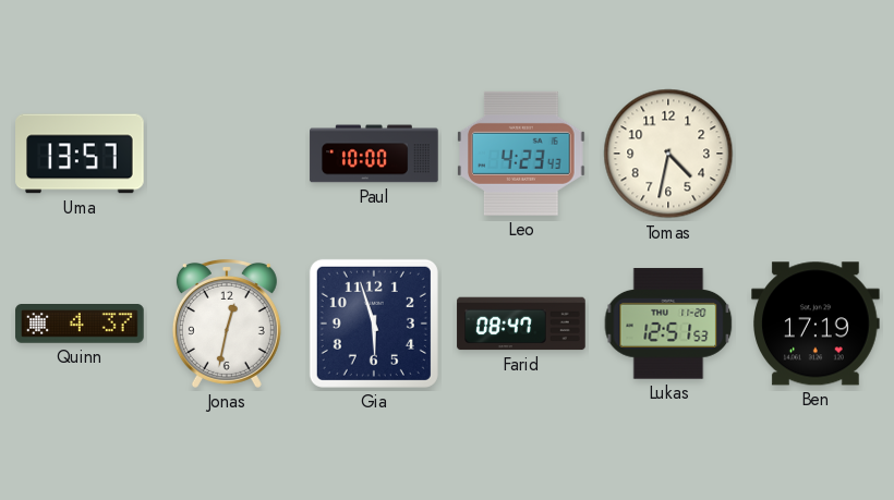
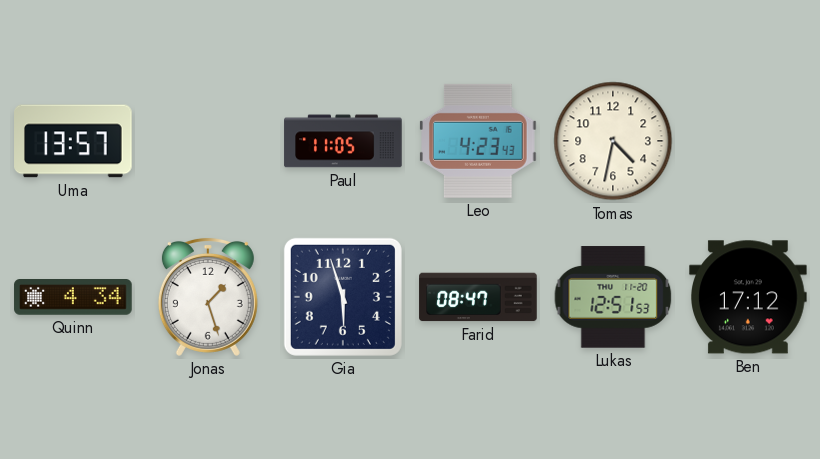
Paul: 10:00 -> 11:05 (343, 141)
Quinn: 4:37 -> 4:34 (73, 298)
Jonas: 12:32 -> 1:27 (208, 297)
Ben: 17:19 -> 17:12 (748, 297)
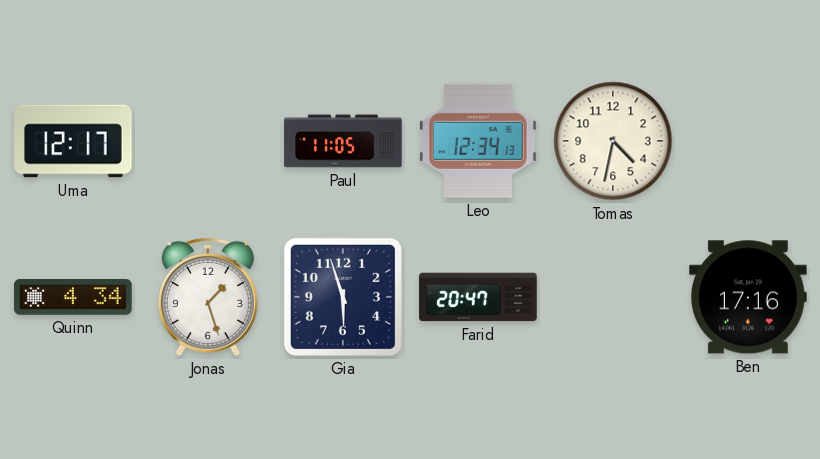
Uma: 13:57 -> 12:17 (73, 141)
Leo: 4:23 -> 12:34 (479, 141)
Farid: 08:47 -> 20:47 (478, 297)
Lukas: 12:51 -> none (613, 297)
Ben: 17:12 -> 17:16 (748, 297)
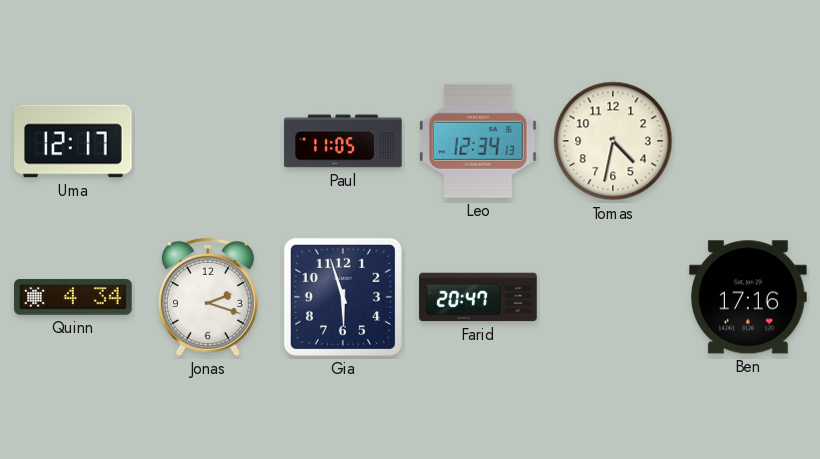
Jonas: 1:27 -> 2:18 (208, 297)
